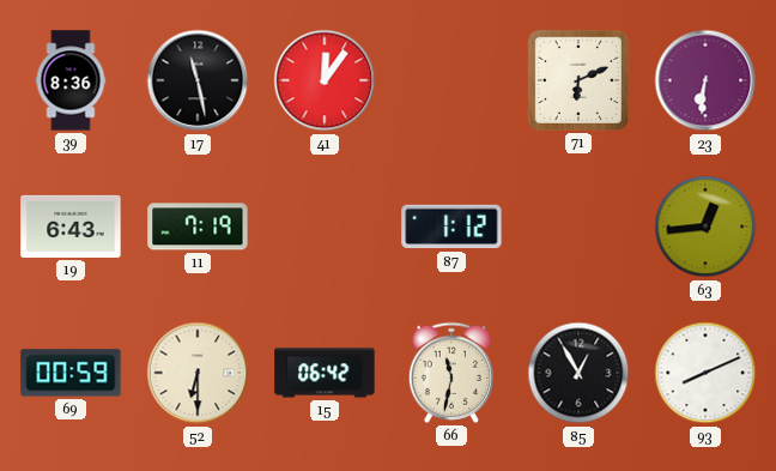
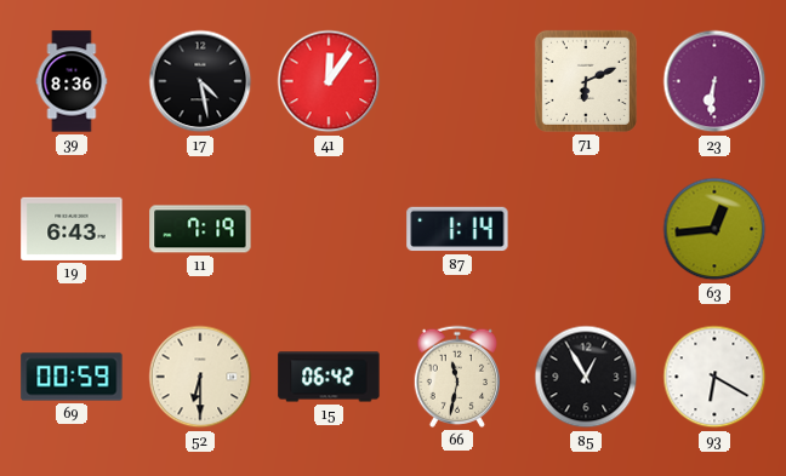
17: 11:28 -> 4:28 (200, 81)
87: 1:12 -> 1:14 (457, 229)
93: 8:11 -> 6:20 (714, 377)
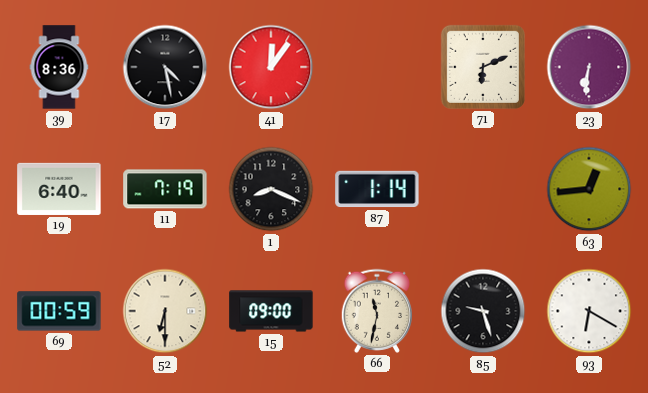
19: 6:43 -> 6:40 (59, 189)
1: none -> 8:19 (271, 189)
15: 06:42 -> 09:00 (271, 311)
85: 12:55 -> 9:27 (483, 311)
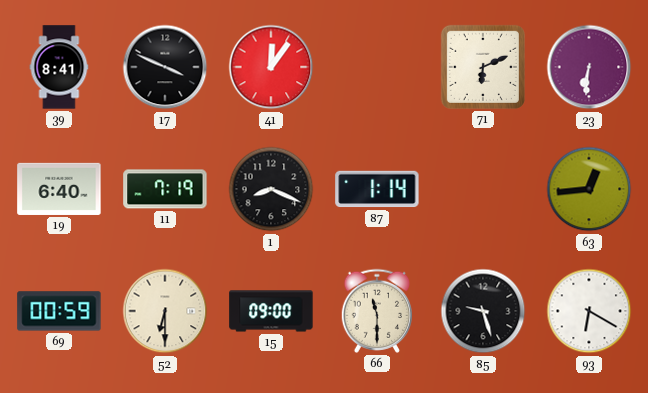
39: 8:36 -> 8:41 (59, 67)
17: 4:28 -> 3:49 (165, 67)
66: 11:32 -> 11:30 (376, 311)
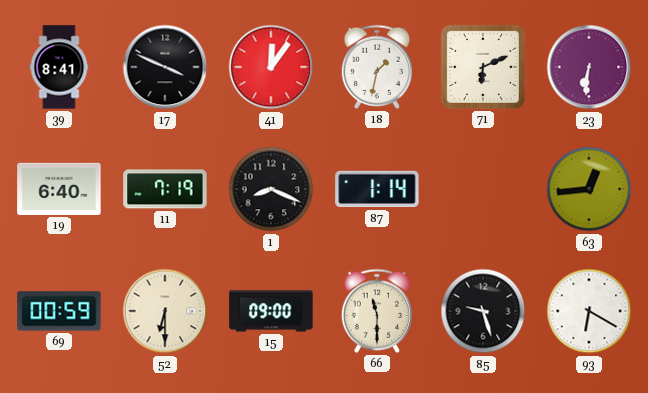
18: none -> 1:32 (376, 67)
